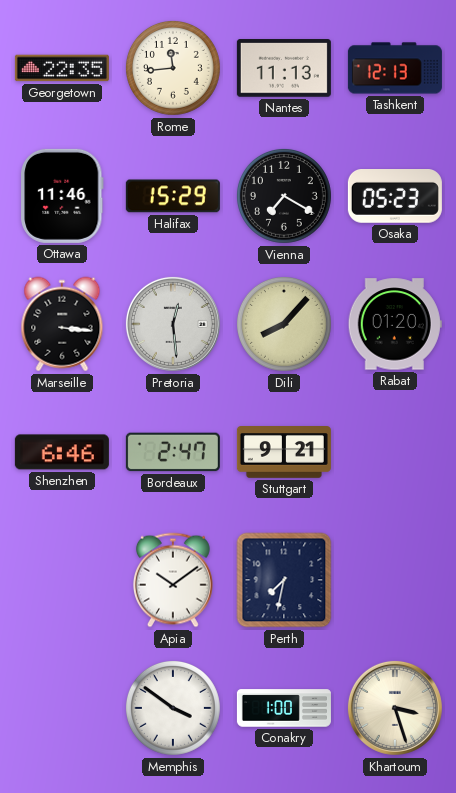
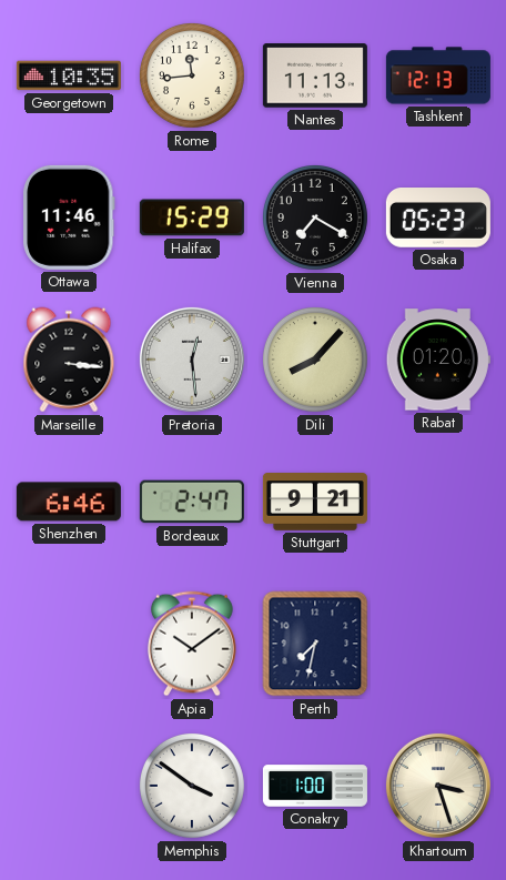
Georgetown: 22:35 -> 10:35 (69, 75)
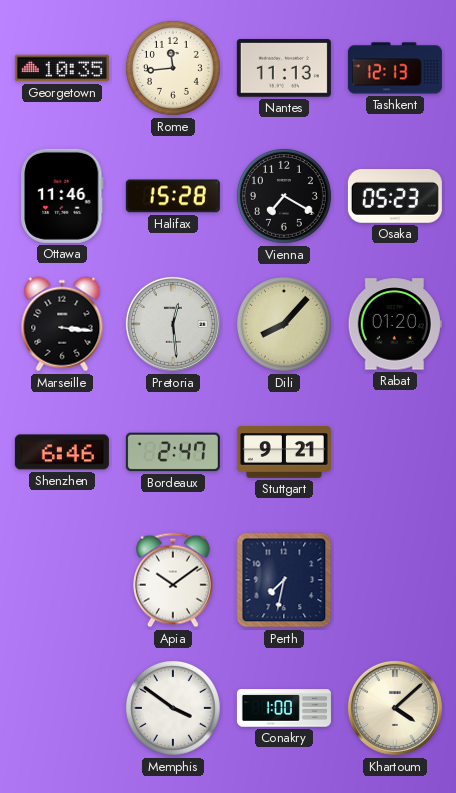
Halifax: 15:29 -> 15:28 (173, 196)
Khartoum: 3:27 -> 4:08 (395, 708)
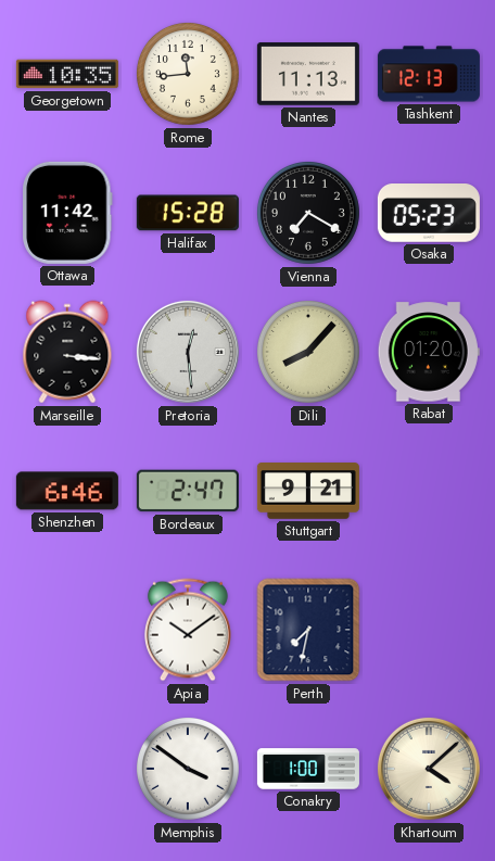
Ottawa: 11:46 -> 11:42 (67, 213)
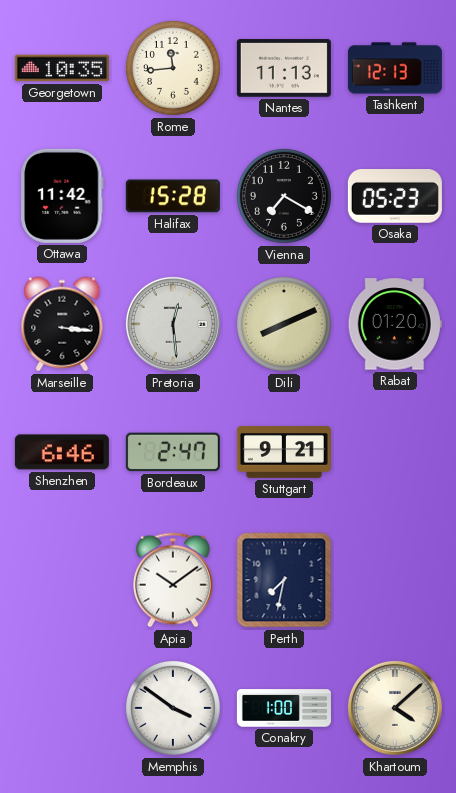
Dili: 8:07 -> 8:11 (284, 324)
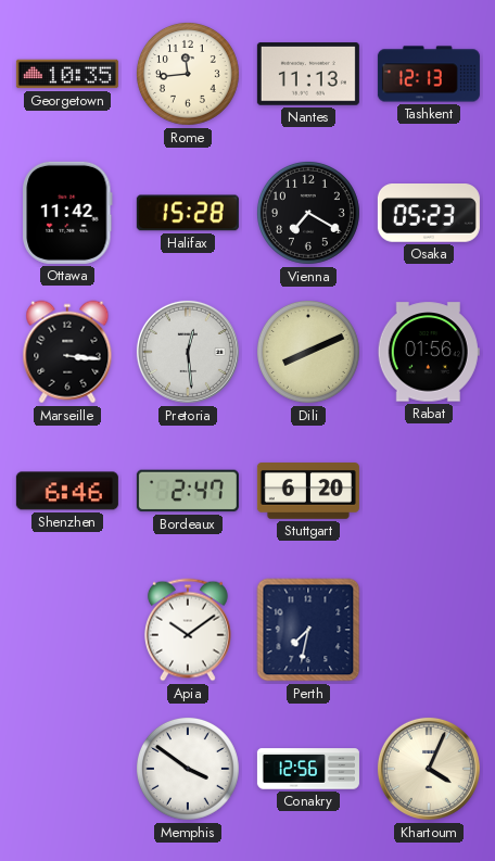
Rabat: 01:20 -> 01:56 (429, 352)
Stuttgart: 9:21 -> 6:20 (308, 491)
Conakry: 1:00 -> 12:56 (308, 769)
Khartoum: 4:08 -> 4:04 (429, 769)
